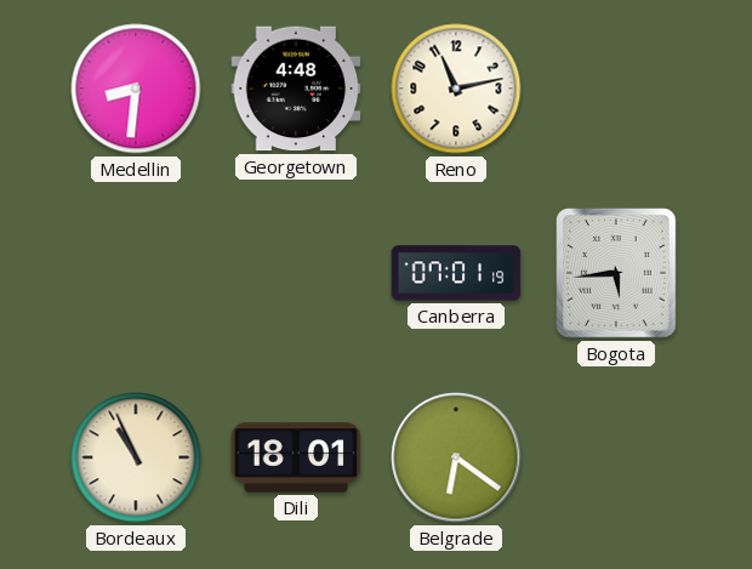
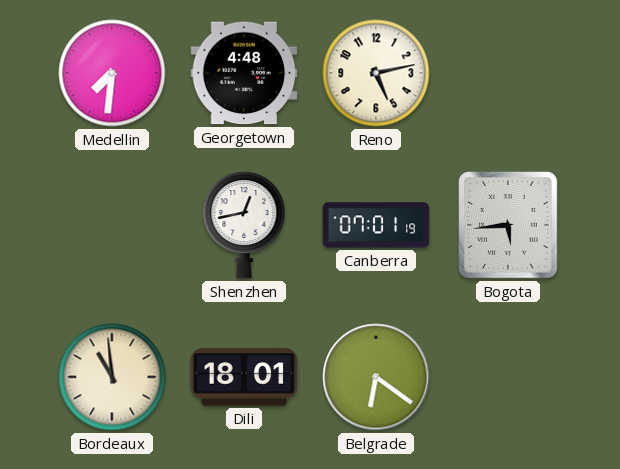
Medellin: 8:31 -> 7:31 (112, 73)
Reno: 11:13 -> 5:13 (376, 73)
Shenzhen: none -> 12:43 (244, 225)
Bordeaux: 10:56 -> 10:59 (112, 377)
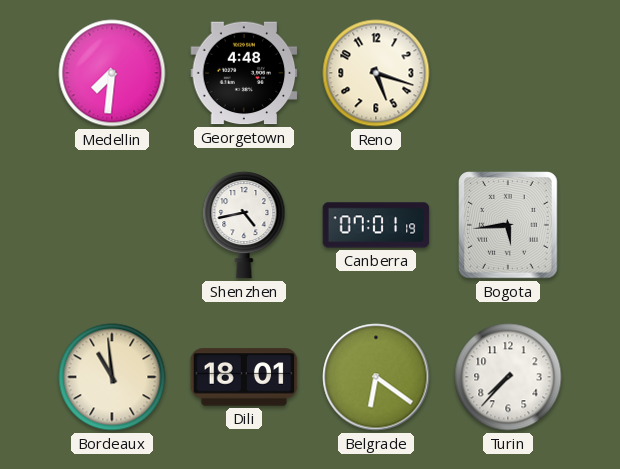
Reno: 5:13 -> 5:18 (376, 73)
Shenzhen: 12:43 -> 4:43 (244, 225)
Turin: none -> 7:37 (508, 377)
